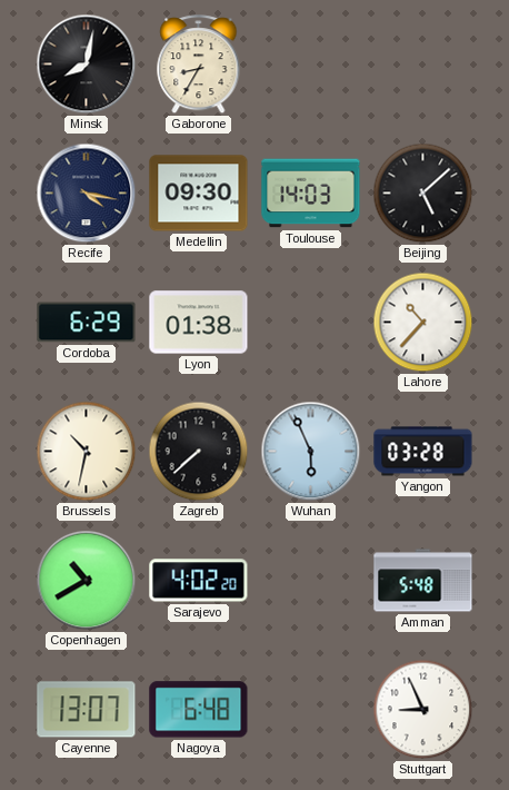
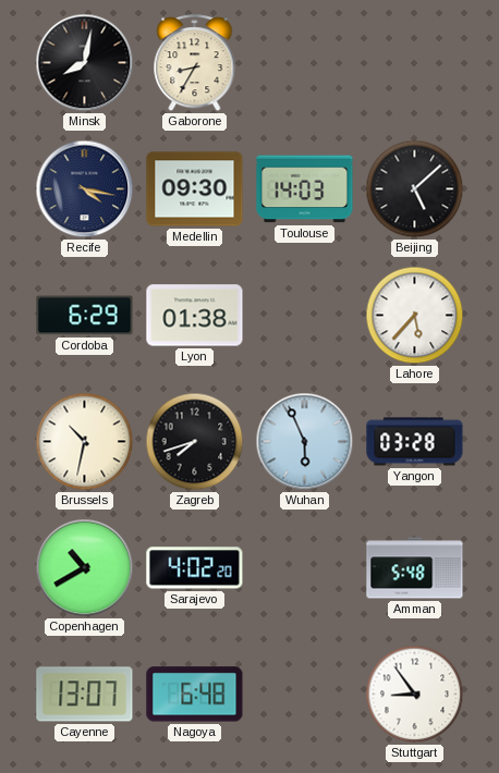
Lahore: 10:37 -> 5:37 (415, 316)
Zagreb: 7:38 -> 7:42 (195, 442)
Stuttgart: 8:56 -> 8:54 (415, 695)
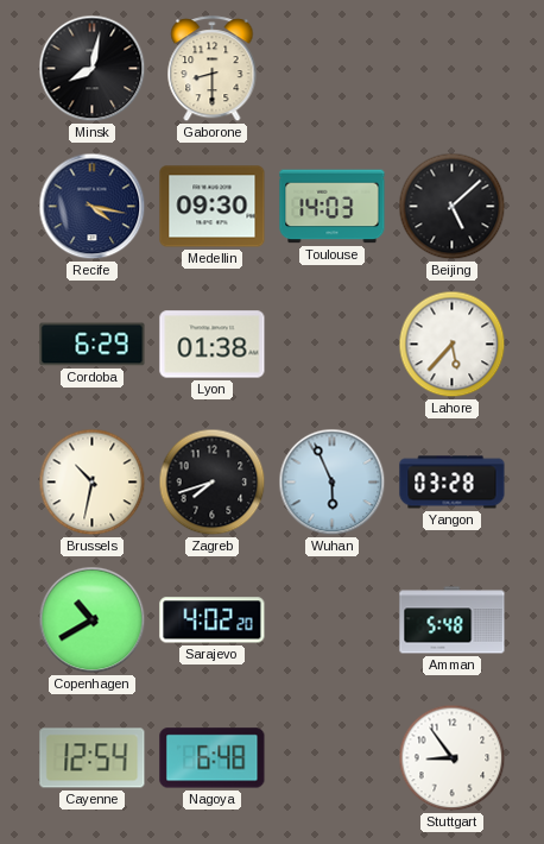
Gaborone: 8:35 -> 8:30 (213, 69)
Cayenne: 13:07 -> 12:54 (93, 758)
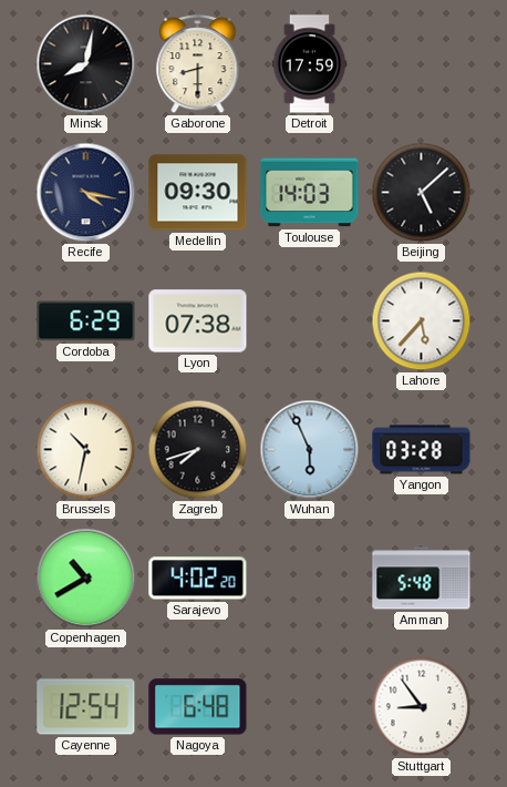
Detroit: none -> 17:59 (310, 64)
Lyon: 01:38 -> 07:38 (198, 321)
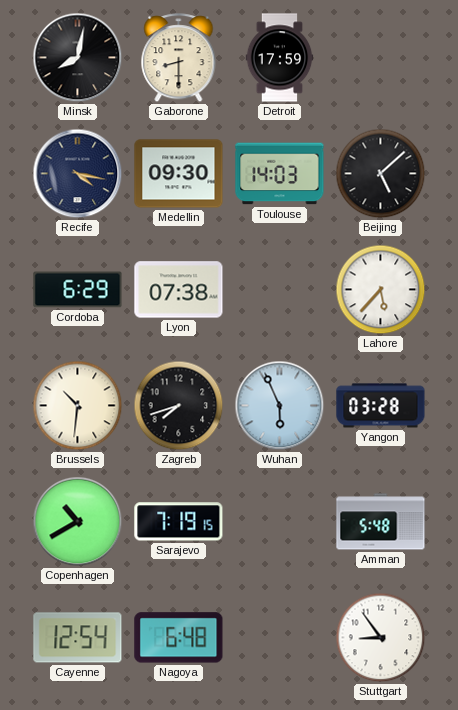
Brussels: 10:32 -> 10:31 (78, 406)
Sarajevo: 4:02 -> 7:19 (179, 522)
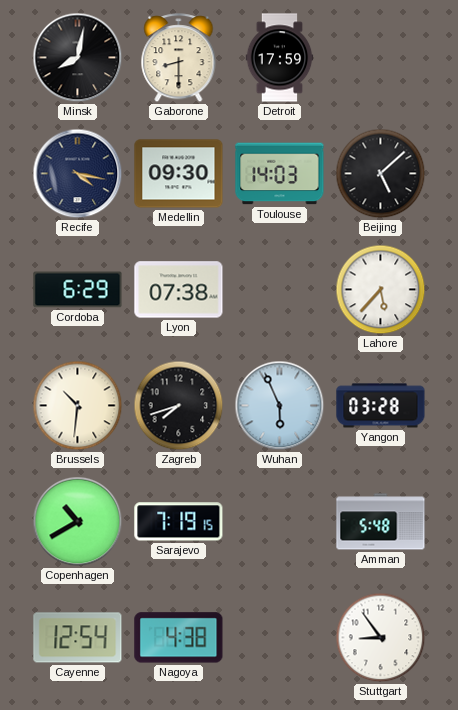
Nagoya: 6:48 -> 4:38 (179, 638)
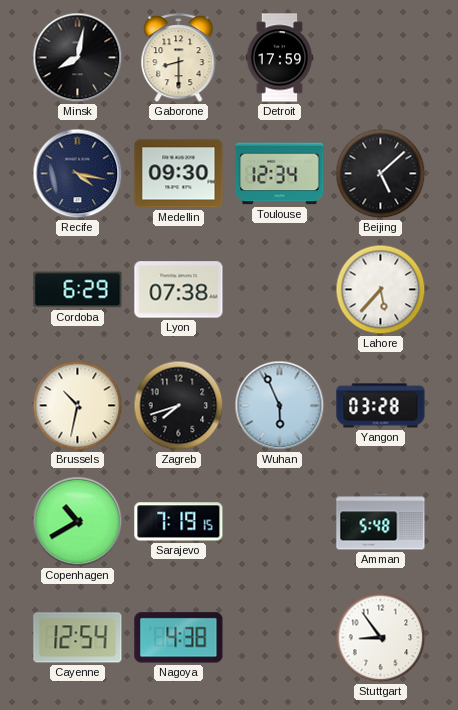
Toulouse: 14:03 -> 12:34 (280, 174)
Brussels: 10:31 -> 10:32 (78, 406)
